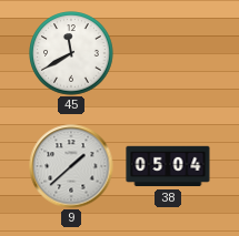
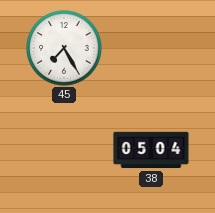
45: 11:40 -> 7:25 (64, 48)
9: 1:38 -> none (71, 166)
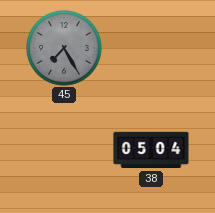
45 dial: white -> grey (64, 48)
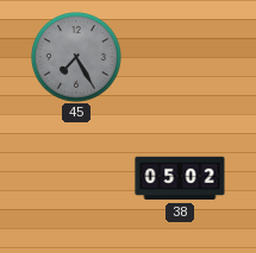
38: 05:04 -> 05:02 (180, 178)
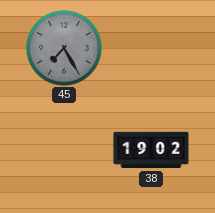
38: 05:02 -> 19:02 (151, 150)
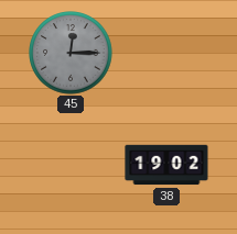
45: 7:25 -> 12:15 (71, 53)
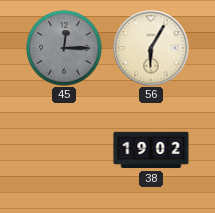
56: none -> 6:05 (151, 48)
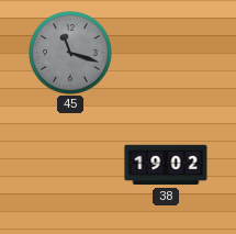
45: 12:15 -> 11:18 (70, 53)
56: 6:05 -> none (151, 48)
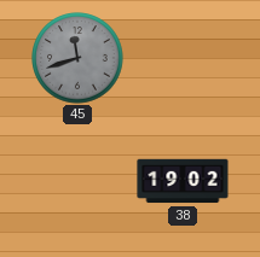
45: 11:18 -> 11:42 (77, 58)
